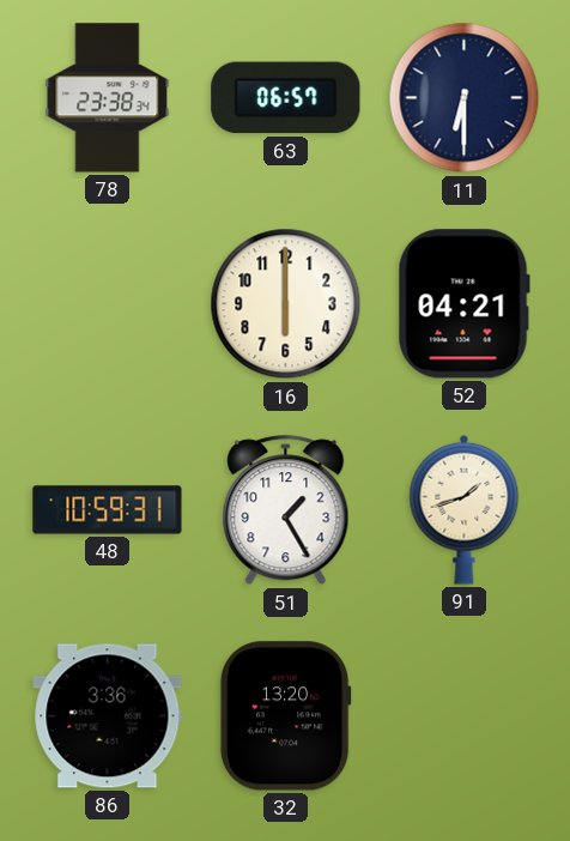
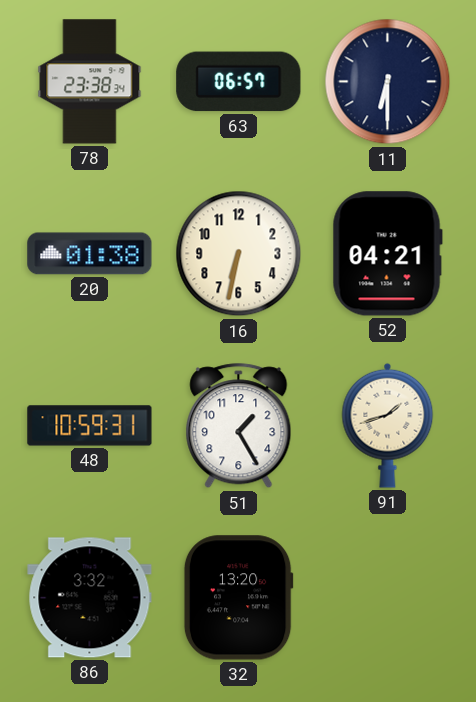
20: none -> 01:38 (90, 254)
16: 6:00 -> 6:32 (239, 254)
86: 3:36 -> 3:32 (90, 598)
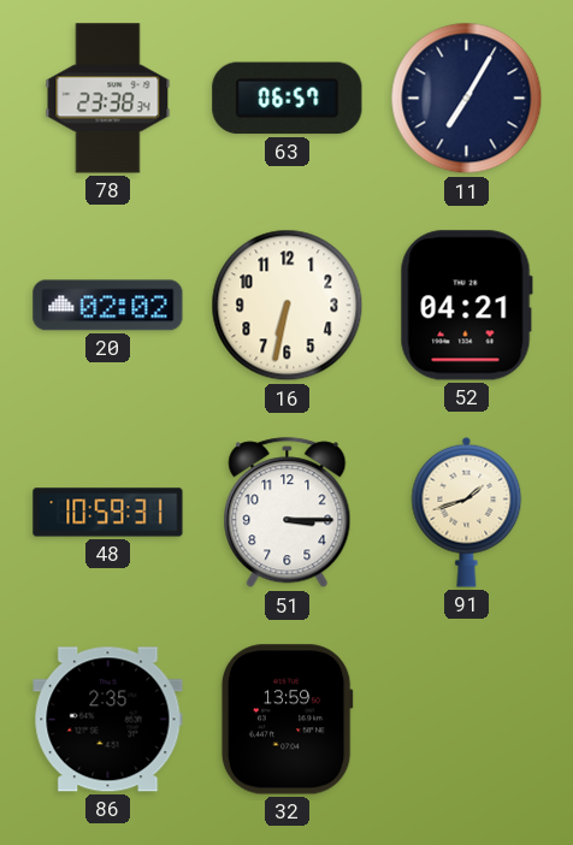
11: 6:30 -> 7:05 (467, 99)
20: 01:38 -> 02:02 (108, 306)
51: 1:25 -> 3:15 (288, 513)
86: 3:32 -> 2:35 (108, 720)
32: 13:20 -> 13:59 (286, 720)
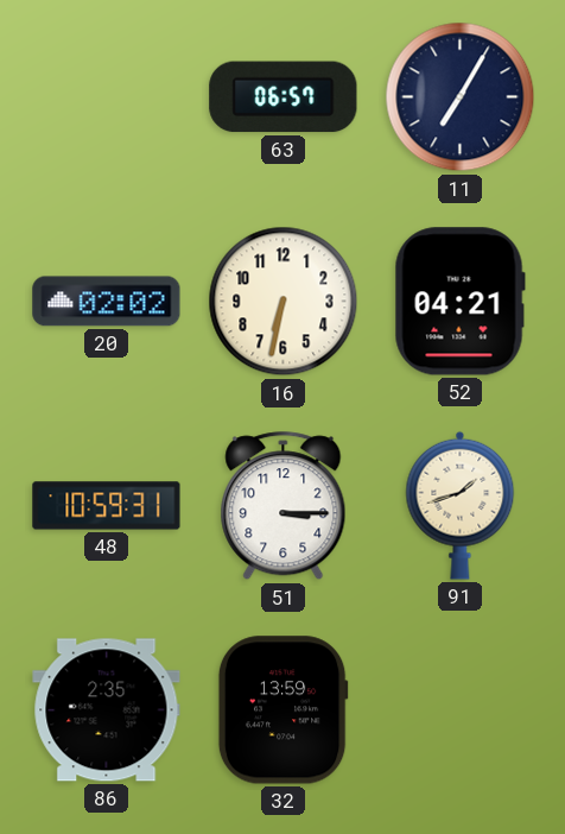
78: 23:38 -> none (108, 99)
